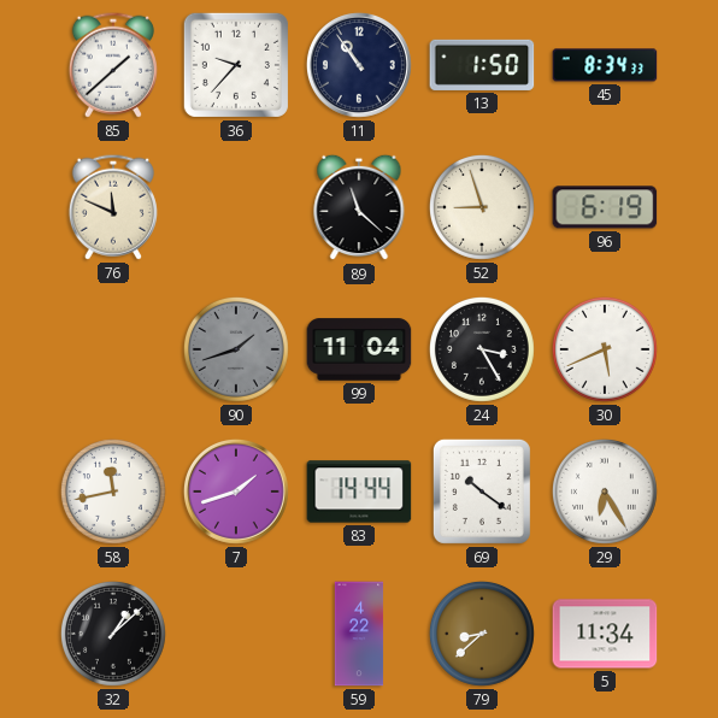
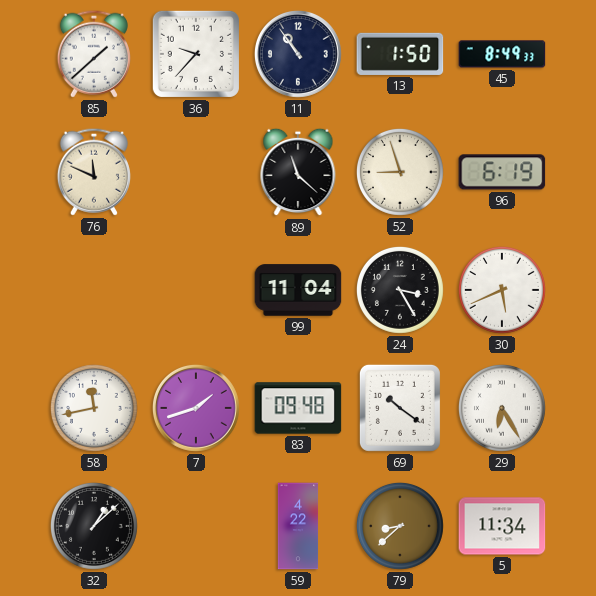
45: 8:34 -> 8:49 (502, 54)
90: 1:42 -> none (236, 349)
83: 14:44 -> 09:48 (298, 408)
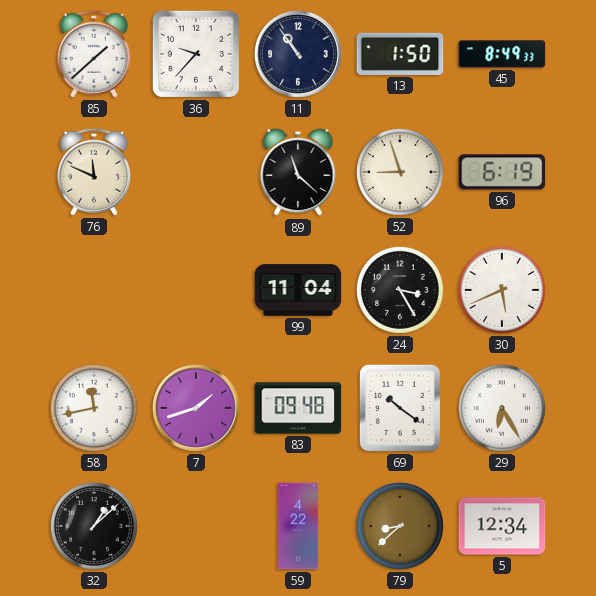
5: 11:34 -> 12:34 (502, 526)
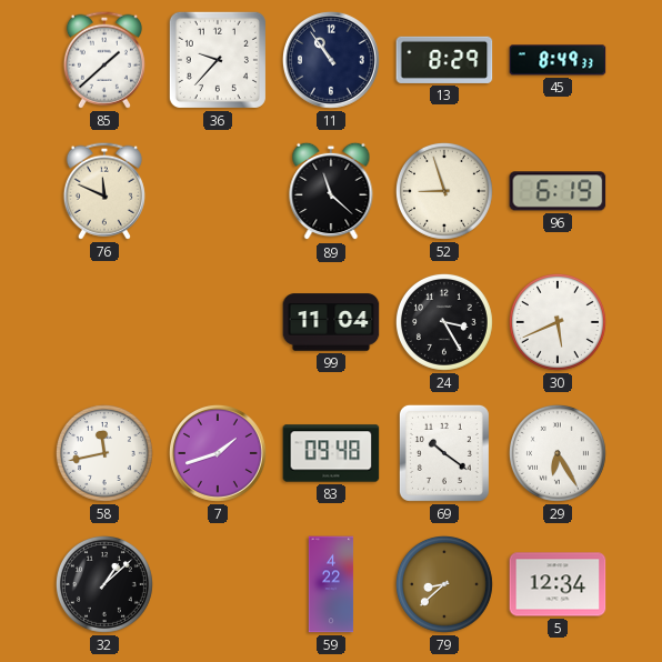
13: 1:50 -> 8:29 (444, 60)
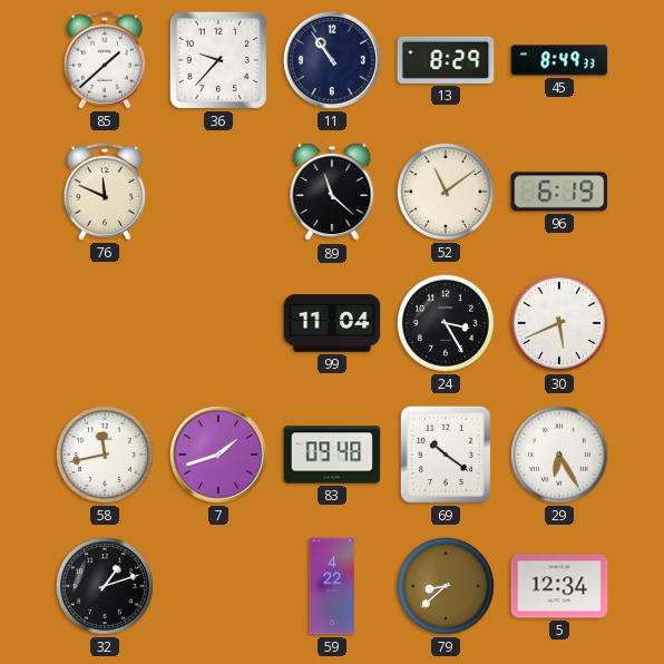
52: 8:57 -> 11:09 (446, 192)
32: 1:08 -> 1:12 (105, 586)
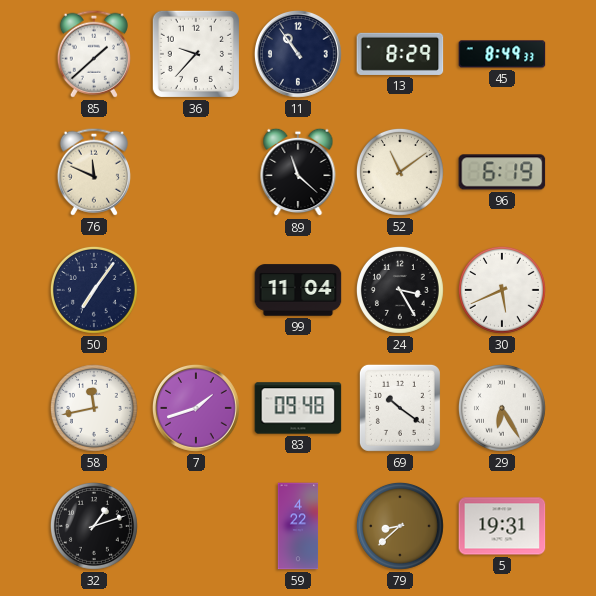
50: none -> 7:06 (94, 290)
5: 12:34 -> 19:31 (502, 526)
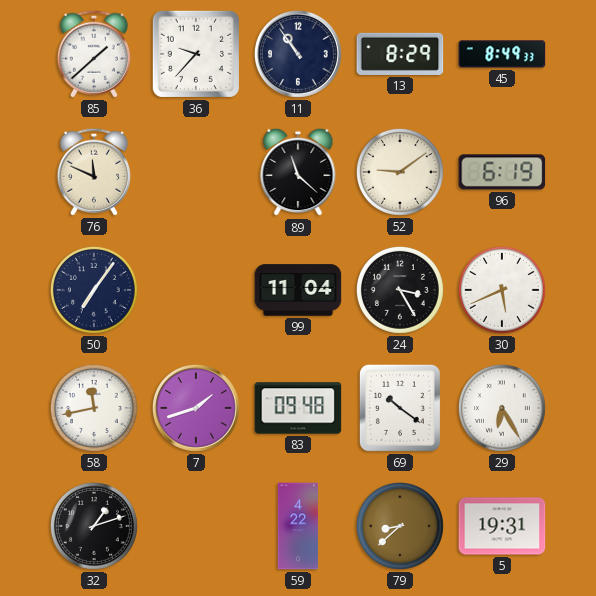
52: 11:09 -> 9:09 (400, 172)
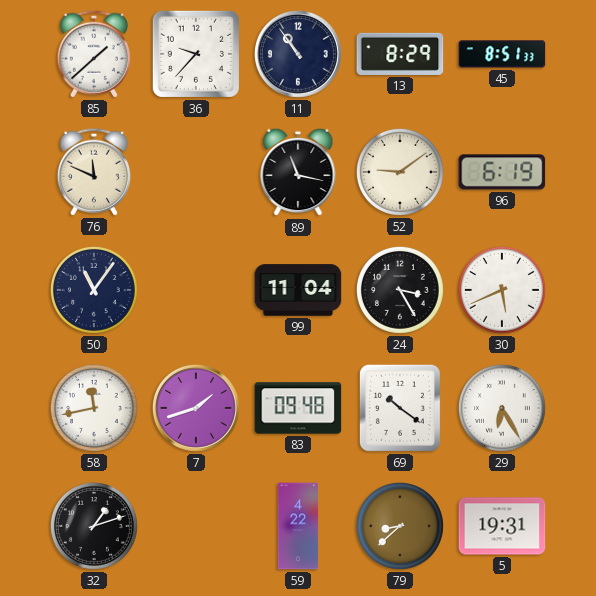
45: 8:49 -> 8:51 (502, 54)
89: 11:22 -> 11:17 (298, 172)
50: 7:06 -> 11:06 (94, 290)
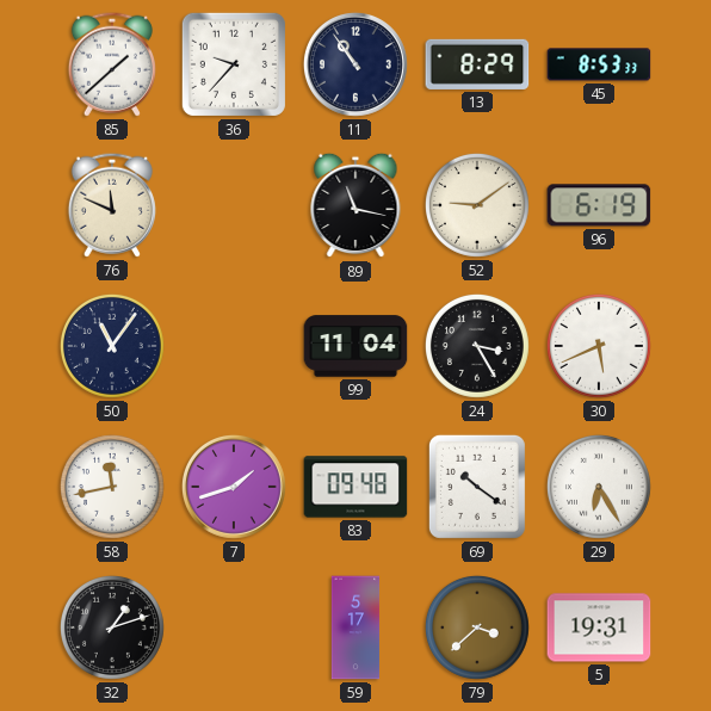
45: 8:51 -> 8:53 (599, 64)
59: 4:22 -> 5:17 (355, 627)
79: 8:38 -> 3:38 (477, 627)
